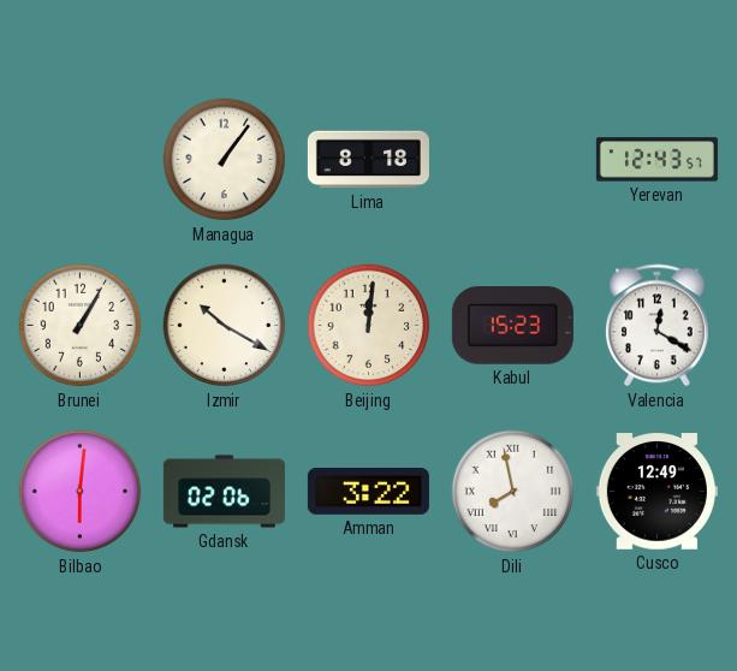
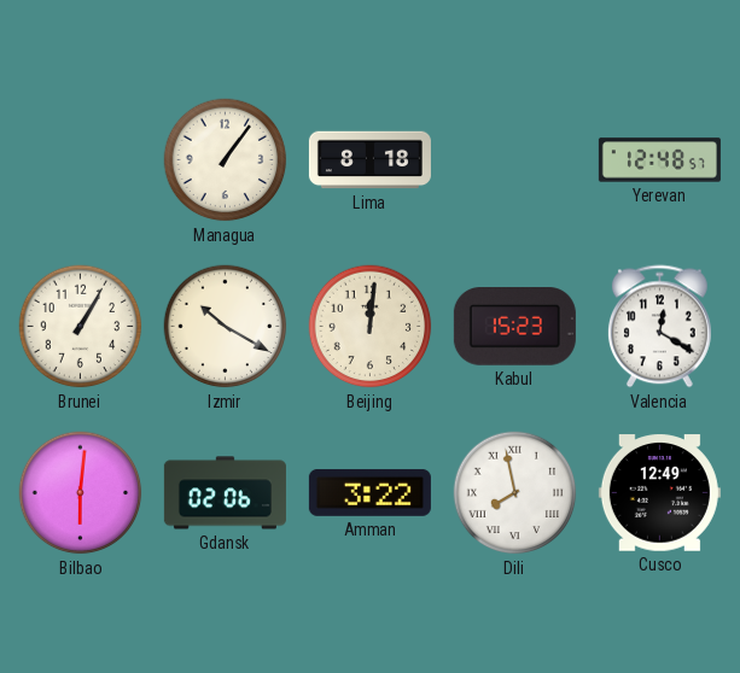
Yerevan: 12:43 -> 12:48 (659, 160)
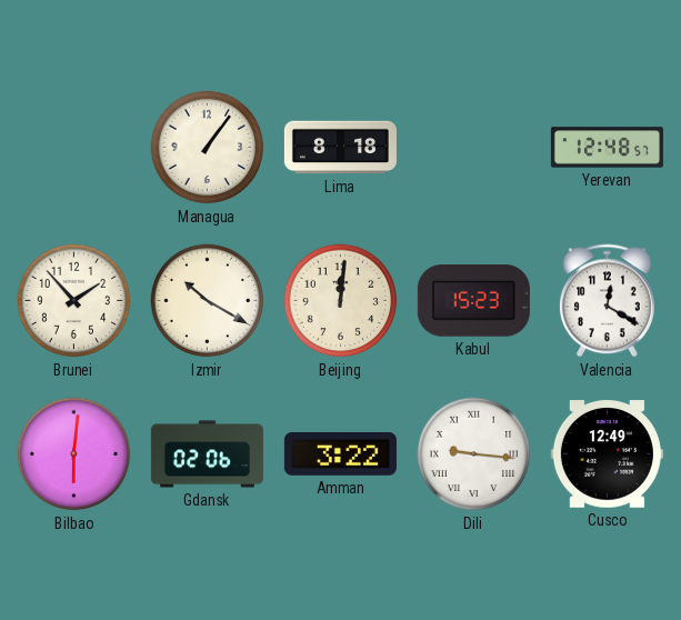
Brunei: 1:05 -> 1:53 (74, 301)
Dili: 7:58 -> 9:16 (474, 454)
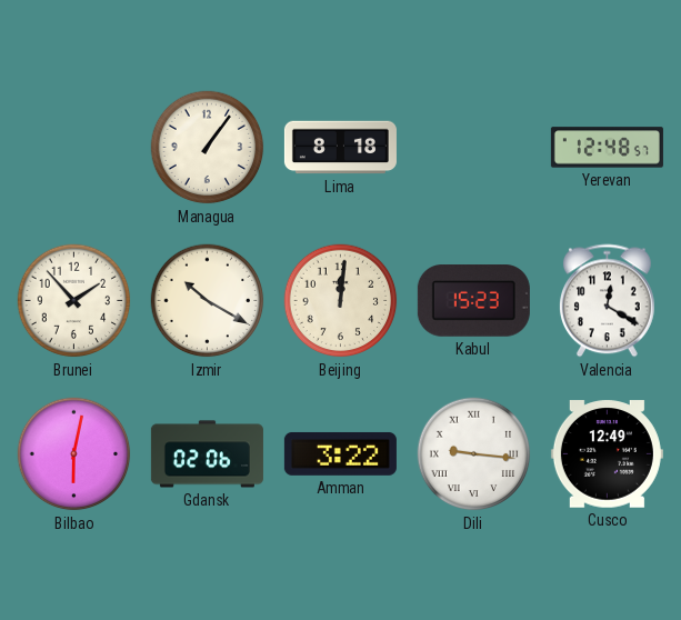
Bilbao: 6:01 -> 6:02 (74, 454)
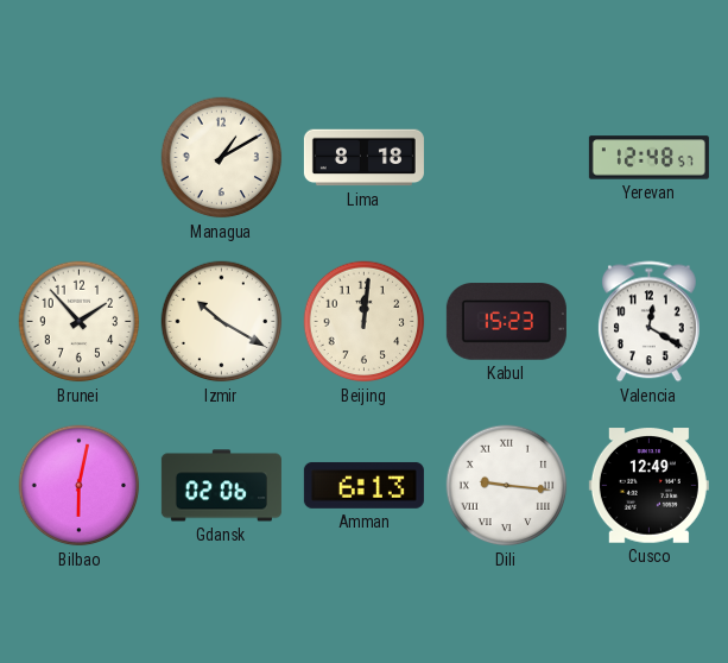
Managua: 1:06 -> 1:10 (222, 158)
Amman: 3:22 -> 6:13 (363, 485)
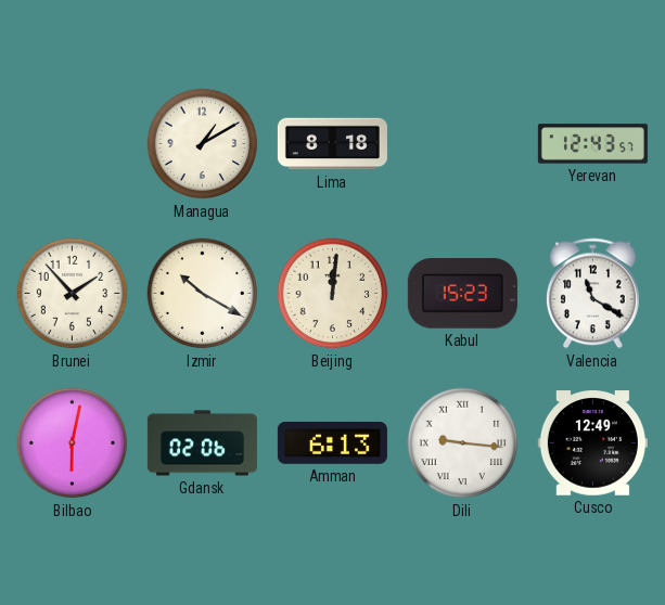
Yerevan: 12:48 -> 12:43 (592, 144)
Valencia: 12:20 -> 11:20 (592, 294)
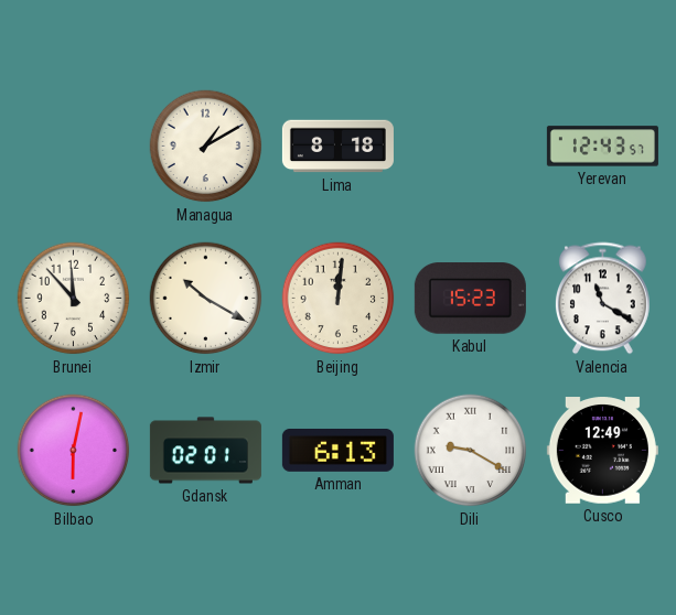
Brunei: 1:53 -> 11:53 (74, 299)
Gdansk: 02:06 -> 02:01 (205, 451)
Dili: 9:16 -> 9:20 (471, 451)
